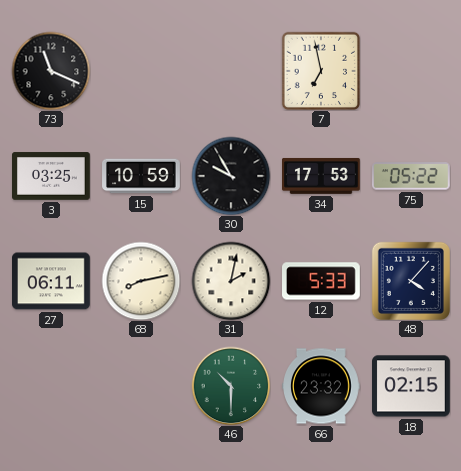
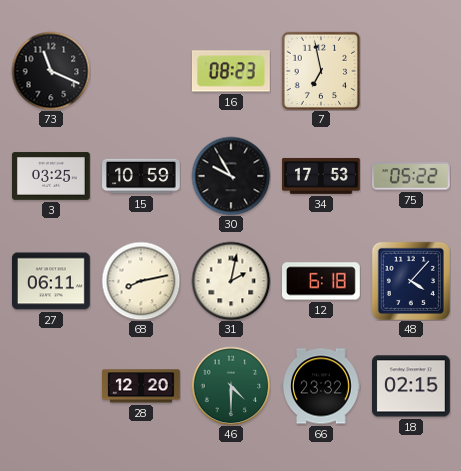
16: none -> 08:23 (231, 71)
12: 5:33 -> 6:18 (322, 281)
28: none -> 12:20 (142, 386)
46: 10:30 -> 4:30 (231, 386)
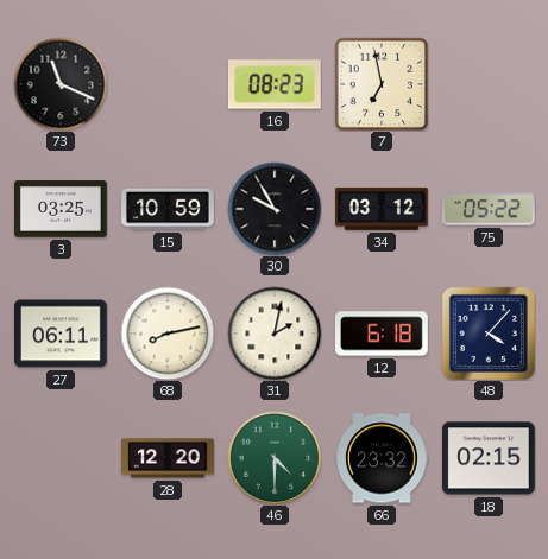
34: 17:53 -> 03:12 (383, 209)
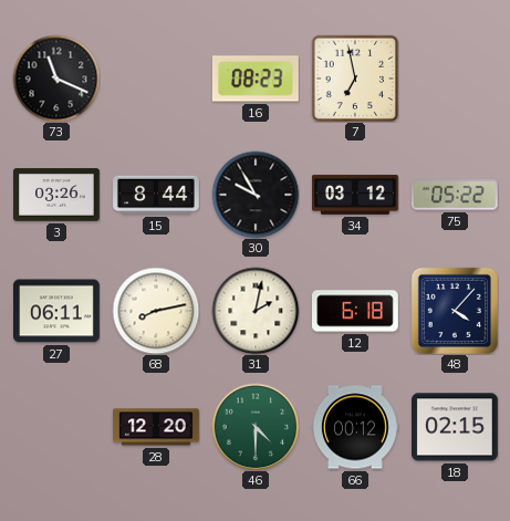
3: 03:25 -> 03:26 (58, 195)
15: 10:59 -> 8:44 (156, 195)
66: 23:32 -> 00:12 (356, 427)
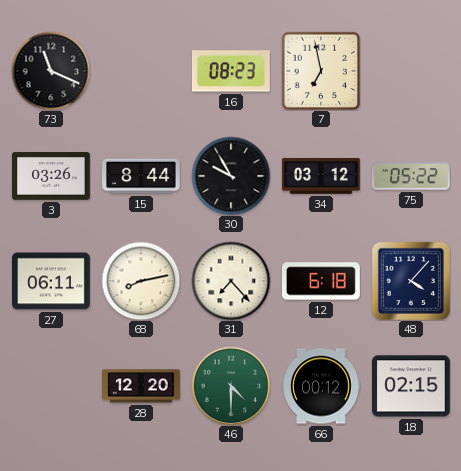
31: 2:02 -> 7:23 (231, 281)
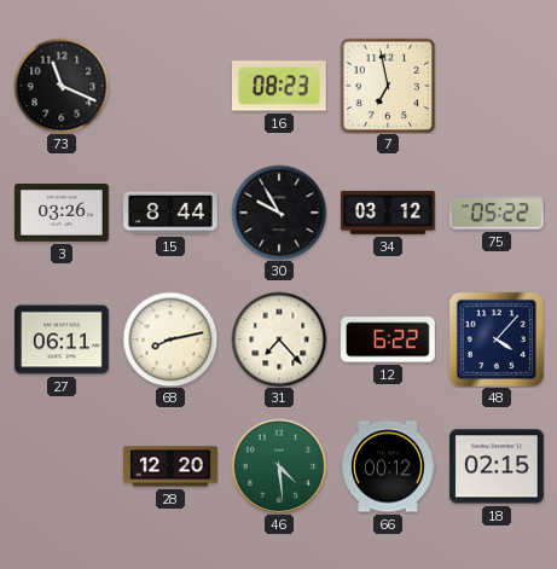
12: 6:18 -> 6:22 (389, 339)
46: 4:30 -> 4:29 (279, 466)
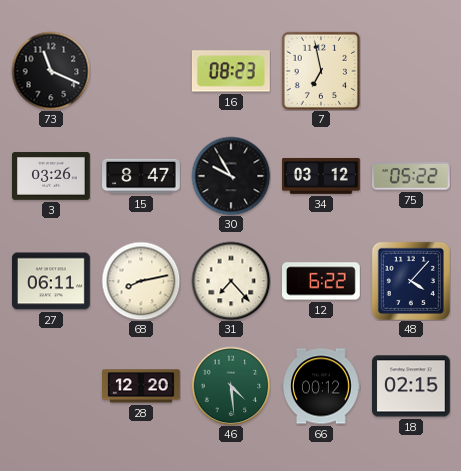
15: 8:44 -> 8:47 (141, 176)
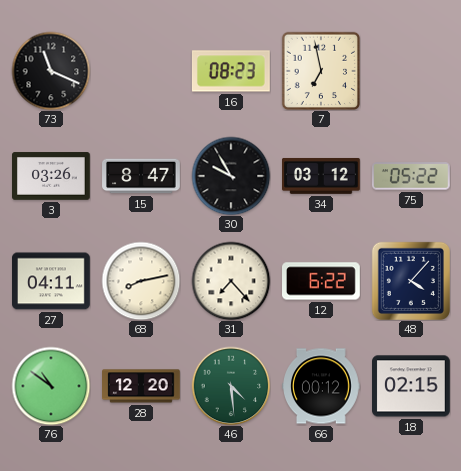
27: 06:11 -> 04:11 (52, 281)
76: none -> 10:51 (51, 386)
